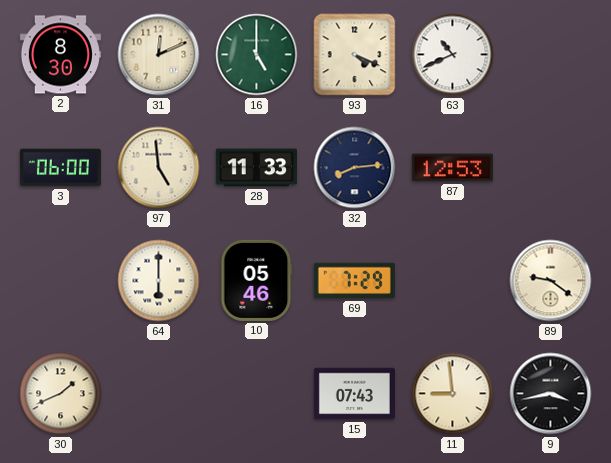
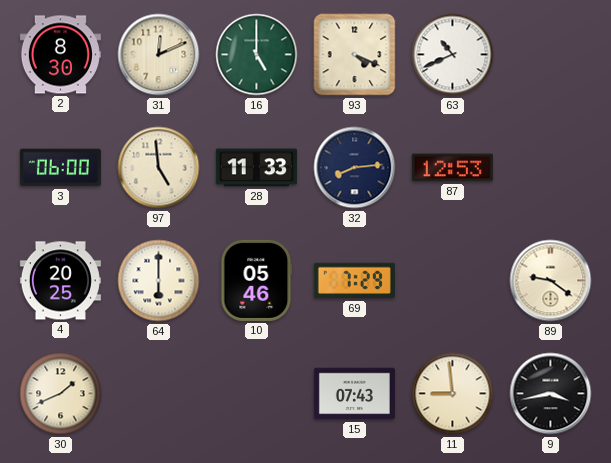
4: none -> 20:25 (60, 281)
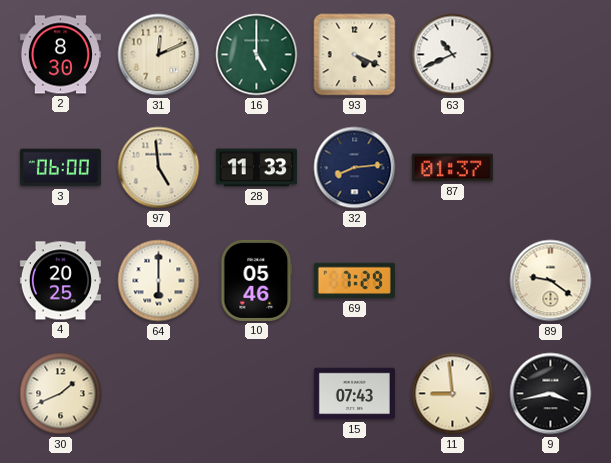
87: 12:53 -> 01:37 (452, 168)
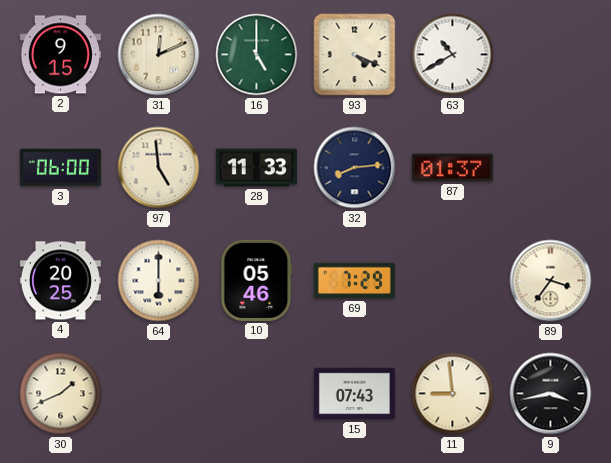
2: 8:30 -> 9:15 (60, 55)
63: 10:41 -> 10:40 (453, 55)
89: 9:21 -> 3:36 (551, 281)
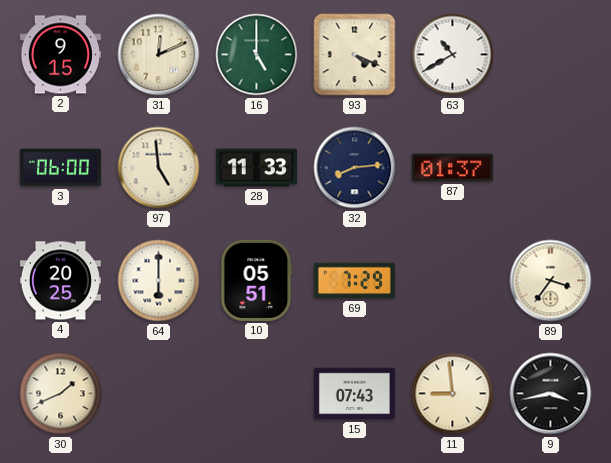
10: 05:46 -> 05:51 (257, 280)
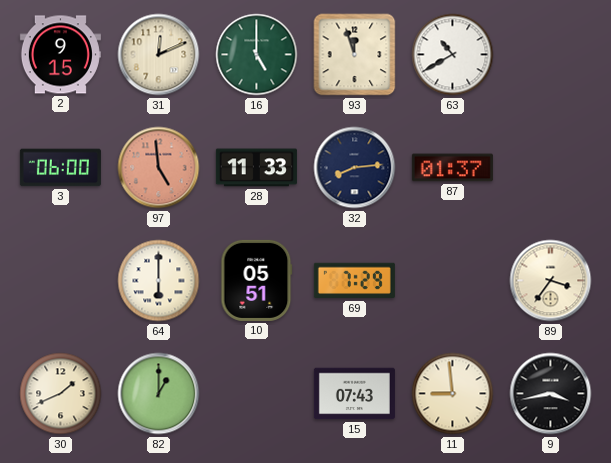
93: 4:19 -> 11:57 (355, 55)
97 dial: cream -> salmon (159, 168)
4: 20:25 -> none (60, 281)
82: none -> 1:00 (159, 394)
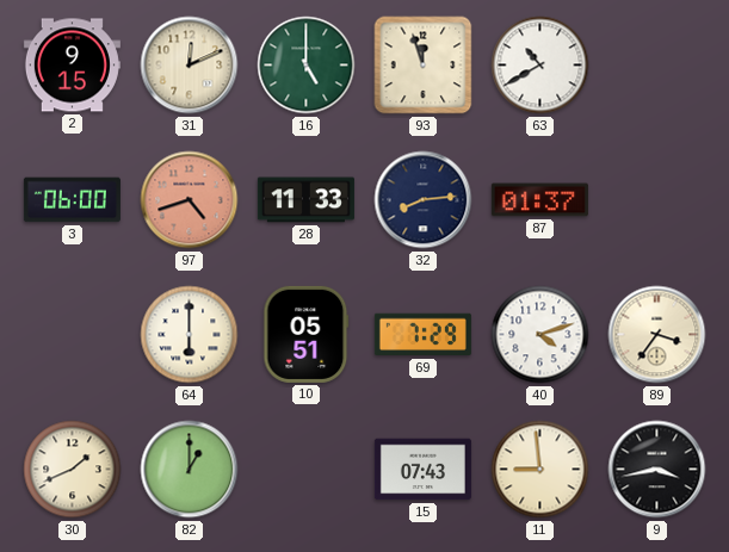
97: 4:59 -> 4:42 (190, 200)
40: none -> 4:12 (540, 335)
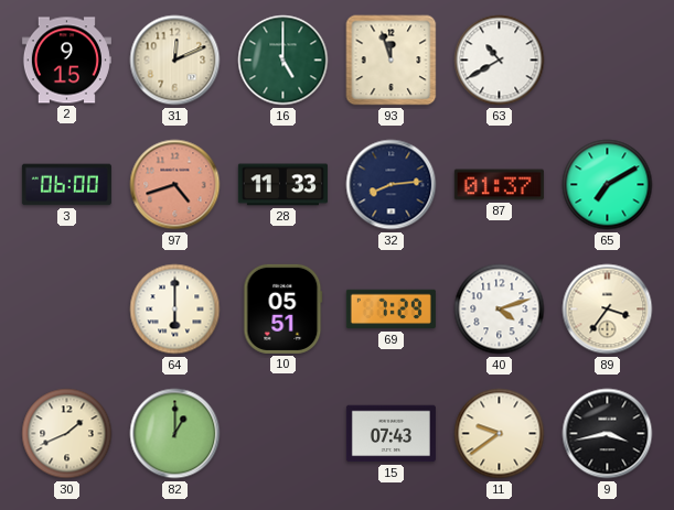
65: none -> 7:10 (608, 185)
11: 8:59 -> 9:39 (500, 434)
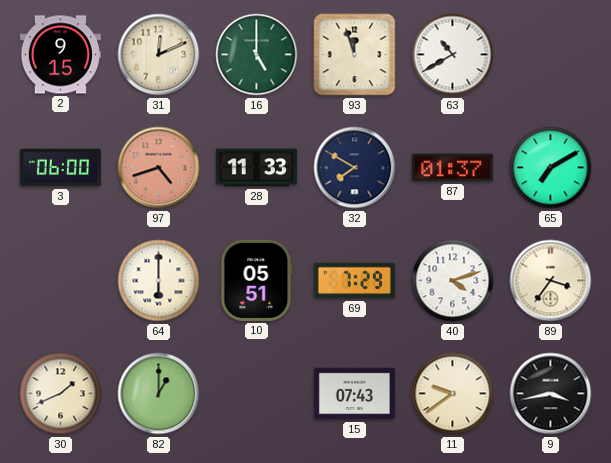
32: 8:14 -> 7:50 (355, 168)
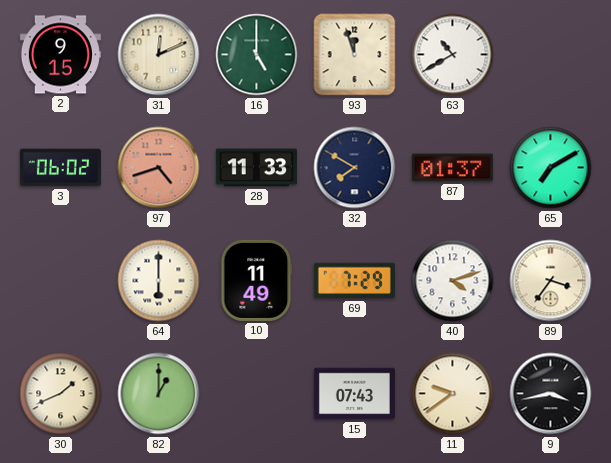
3: 06:00 -> 06:02 (60, 168)
10: 05:51 -> 11:49 (257, 280)
